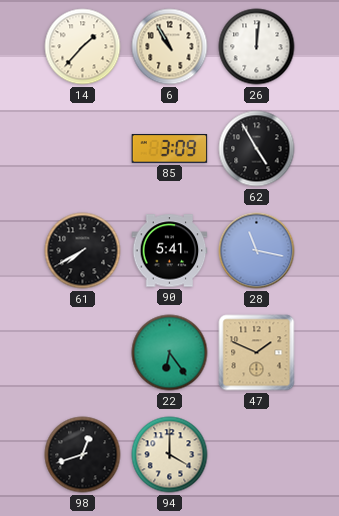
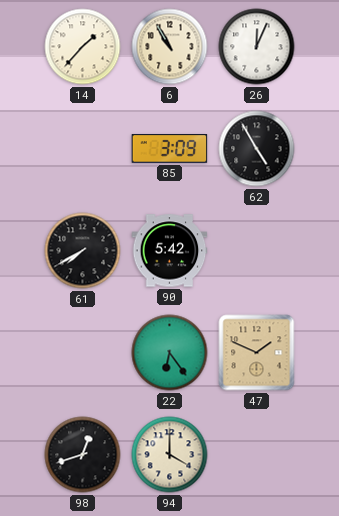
26: 12:01 -> 12:04 (257, 47)
90: 5:41 -> 5:42 (170, 251)
28: 11:17 -> none (257, 251)
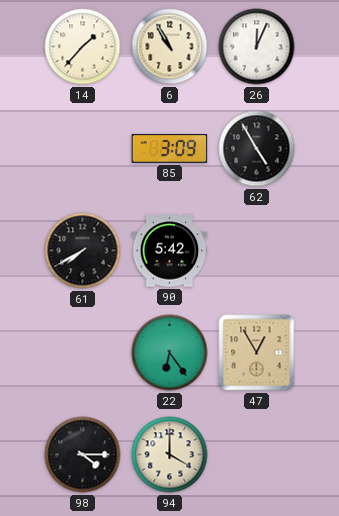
47: 1:49 -> 12:55 (257, 353)
98: 12:42 -> 4:15 (83, 455)
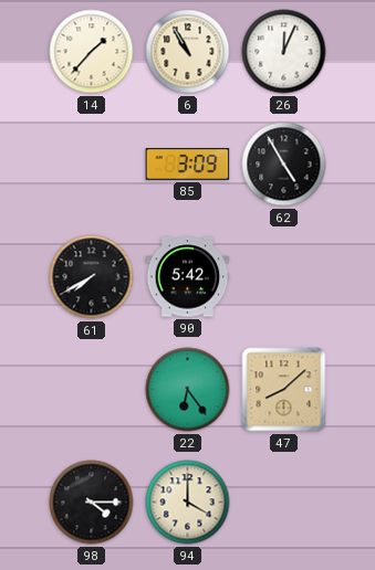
47: 12:55 -> 8:08 (284, 390)
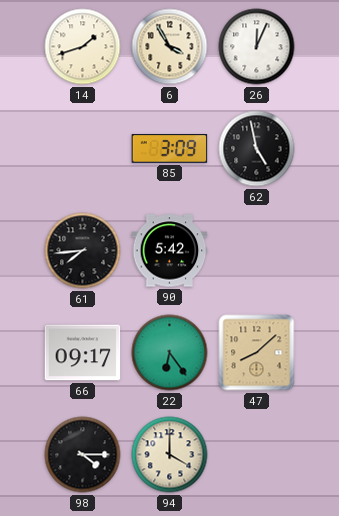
14: 1:37 -> 1:42 (83, 47)
6: 10:55 -> 3:55 (170, 47)
62: 4:55 -> 4:58 (257, 149)
61: 7:40 -> 7:44 (83, 251)
66: none -> 09:17 (83, 353)
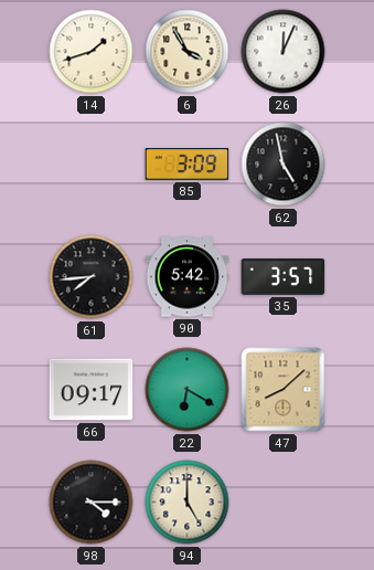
35: none -> 3:57 (284, 276)
22: 6:24 -> 6:20 (188, 390)
94: 4:00 -> 5:00 (188, 503)
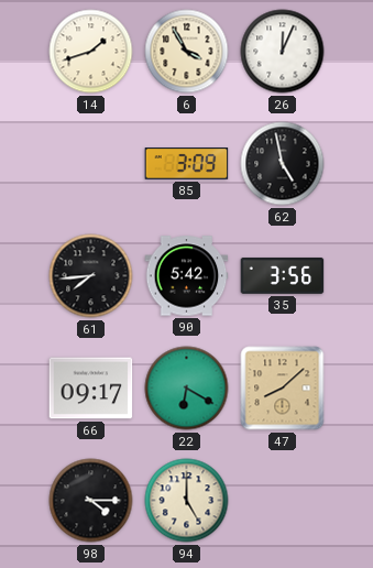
35: 3:57 -> 3:56 (283, 275)
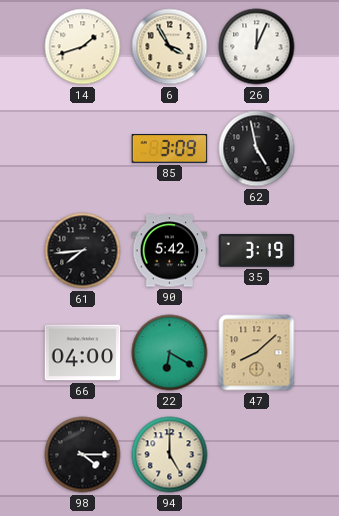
35: 3:56 -> 3:19 (257, 250)
66: 09:17 -> 04:00 (83, 353)
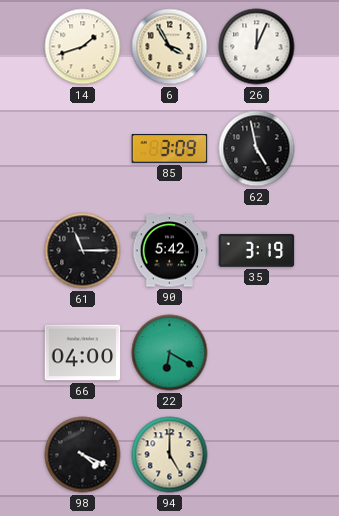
61: 7:44 -> 11:15 (83, 251)
47: 8:08 -> none (257, 353)
98: 4:15 -> 4:19 (83, 455)
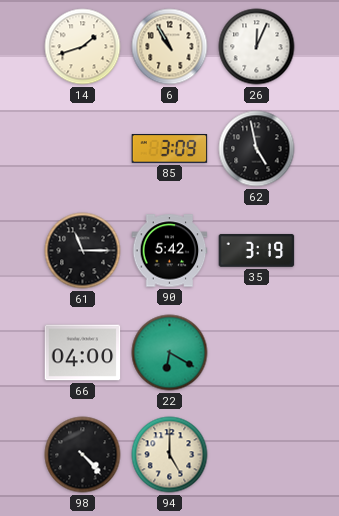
6: 3:55 -> 10:55 (170, 47)
98: 4:19 -> 4:23 (83, 455)
